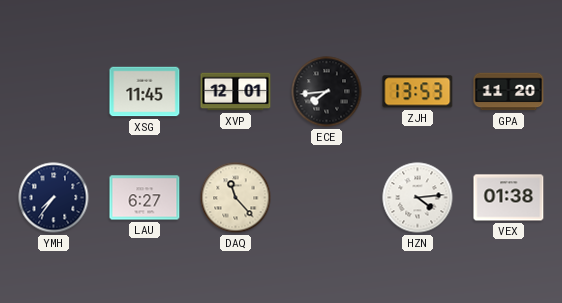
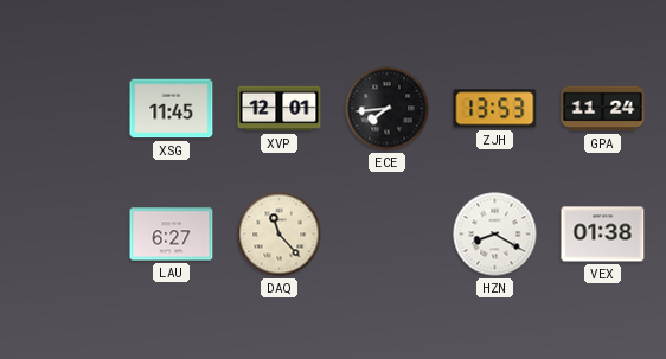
GPA: 11:20 -> 11:24 (603, 109)
YMH: 7:36 -> none (54, 198)
HZN: 4:14 -> 8:20 (495, 235)
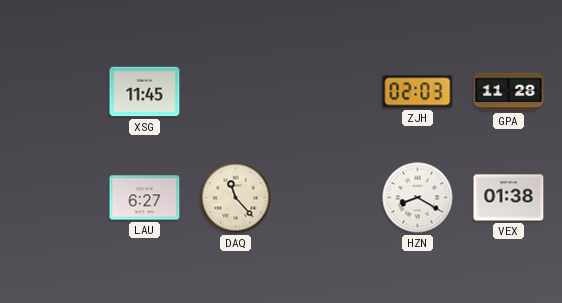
XVP: 12:01 -> none (280, 109)
ECE: 7:44 -> none (388, 109)
ZJH: 13:53 -> 02:03 (418, 92)
GPA: 11:24 -> 11:28 (509, 92)
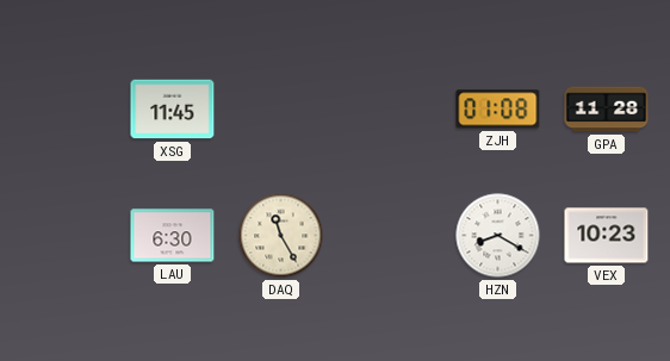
ZJH: 02:03 -> 01:08 (498, 110)
LAU: 6:27 -> 6:30 (173, 236)
DAQ: 11:23 -> 11:25 (281, 236)
VEX: 01:38 -> 10:23 (607, 236)
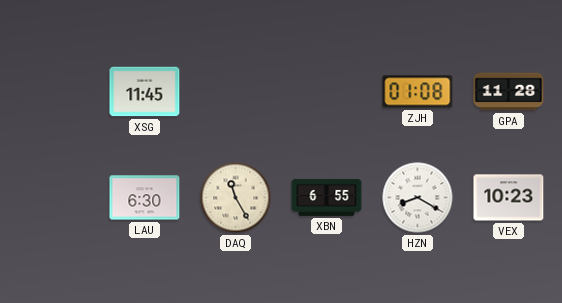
XBN: none -> 6:55 (327, 197)
